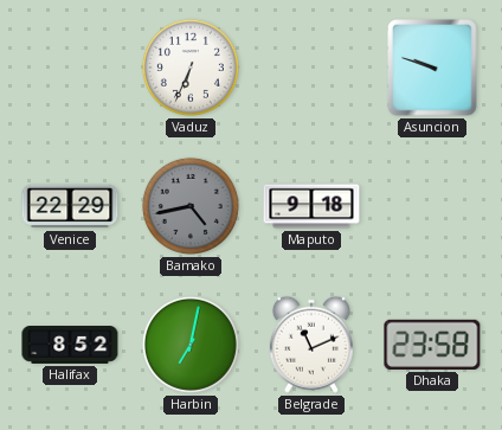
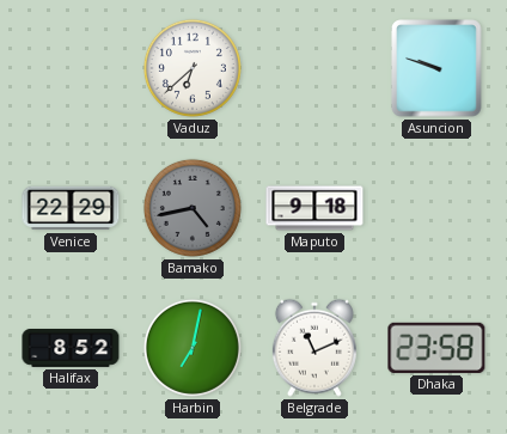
Vaduz: 6:34 -> 6:38 (193, 68)
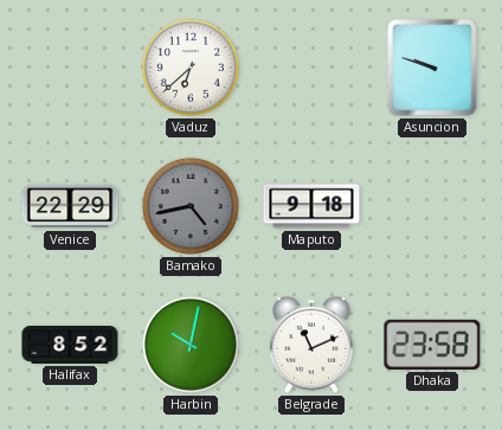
Harbin: 7:02 -> 10:02 (191, 345)
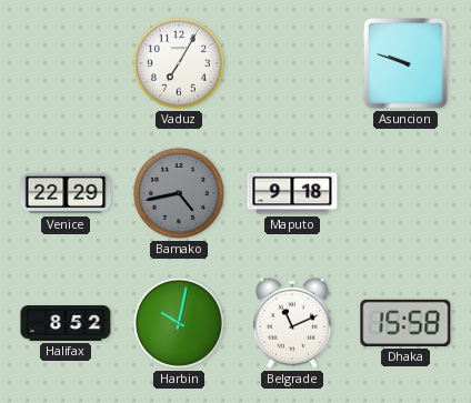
Vaduz: 6:38 -> 7:05 (179, 63)
Dhaka: 23:58 -> 15:58 (405, 323)
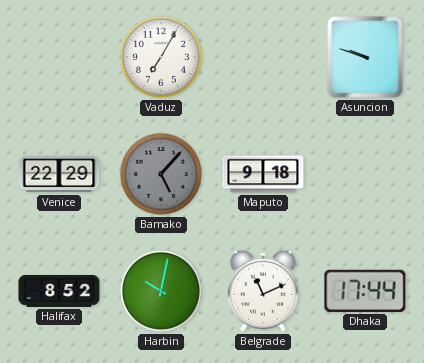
Bamako: 4:43 -> 5:07 (161, 174)
Dhaka: 15:58 -> 17:44 (365, 291)
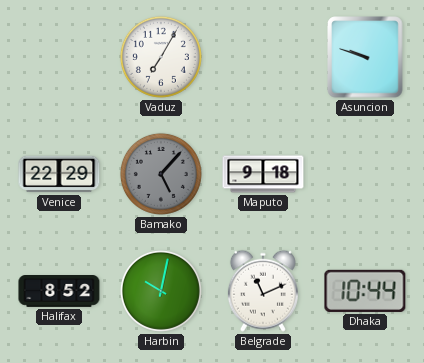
Dhaka: 17:44 -> 10:44 (365, 291)
